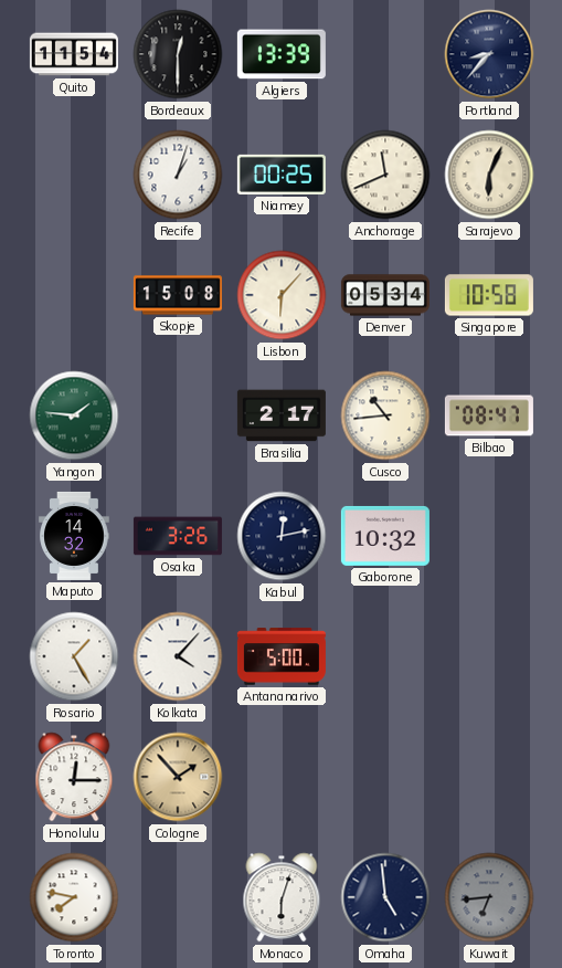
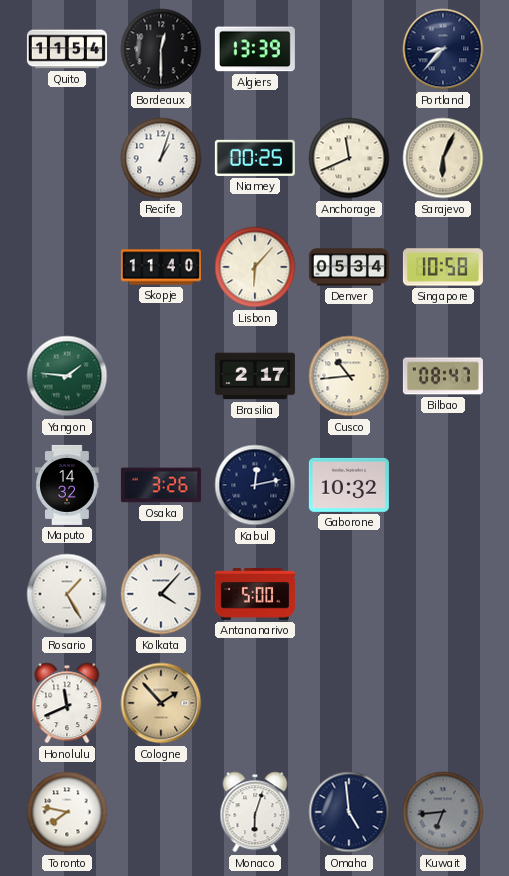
Skopje: 15:08 -> 11:40 (161, 267)
Honolulu: 12:15 -> 11:41 (67, 703)
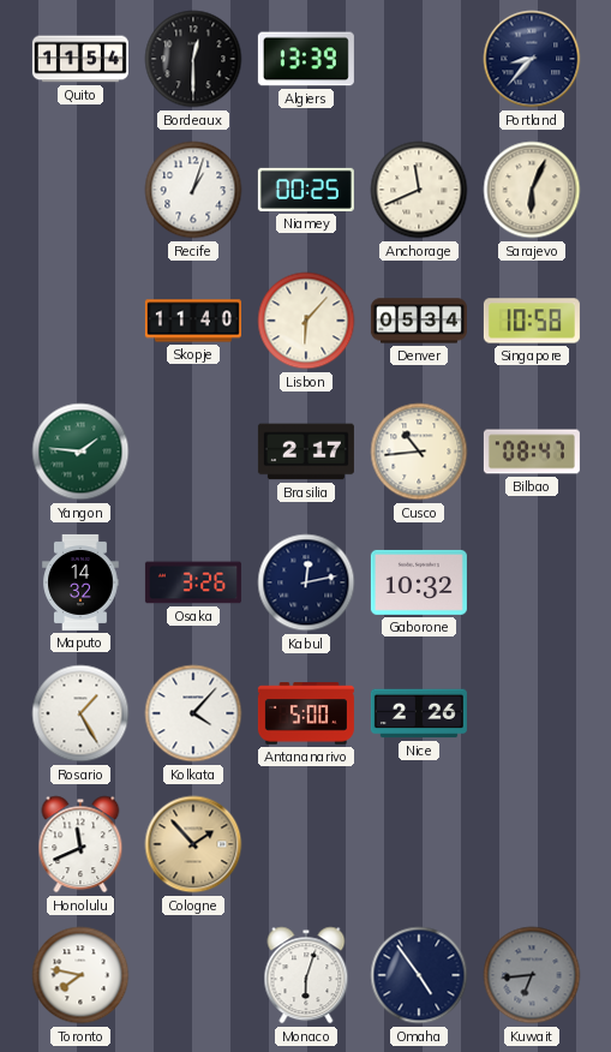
Nice: none -> 2:26 (419, 713)
Omaha: 4:59 -> 4:54 (419, 975)
